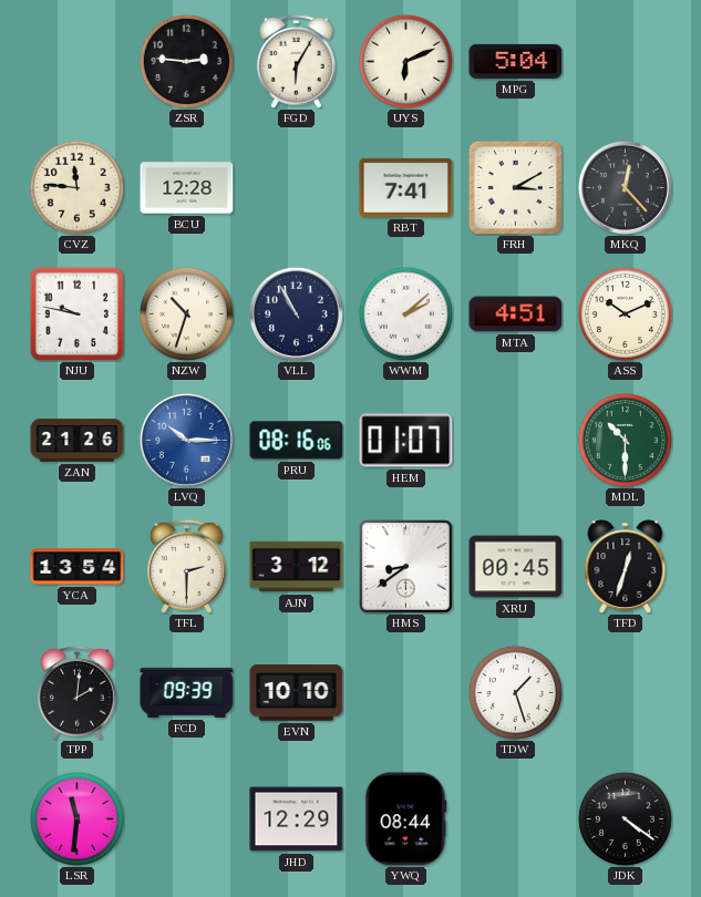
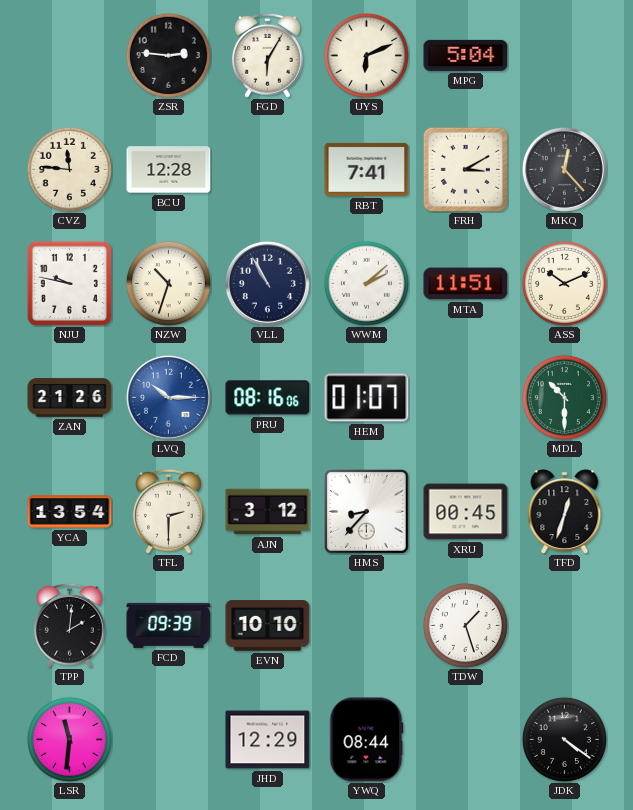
MTA: 4:51 -> 11:51 (466, 284)
HMS: 8:39 -> 8:37 (367, 512)
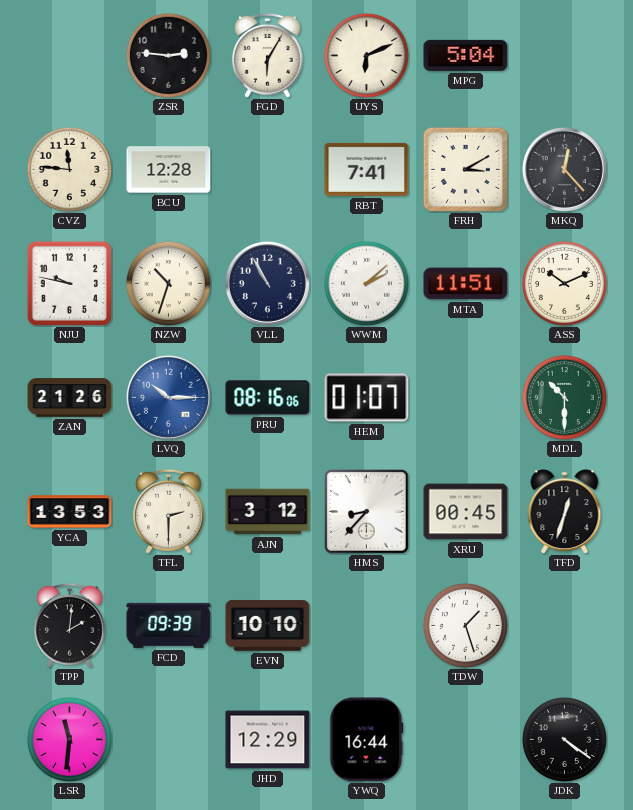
YCA: 13:54 -> 13:53 (70, 512)
YWQ: 08:44 -> 16:44 (367, 740)
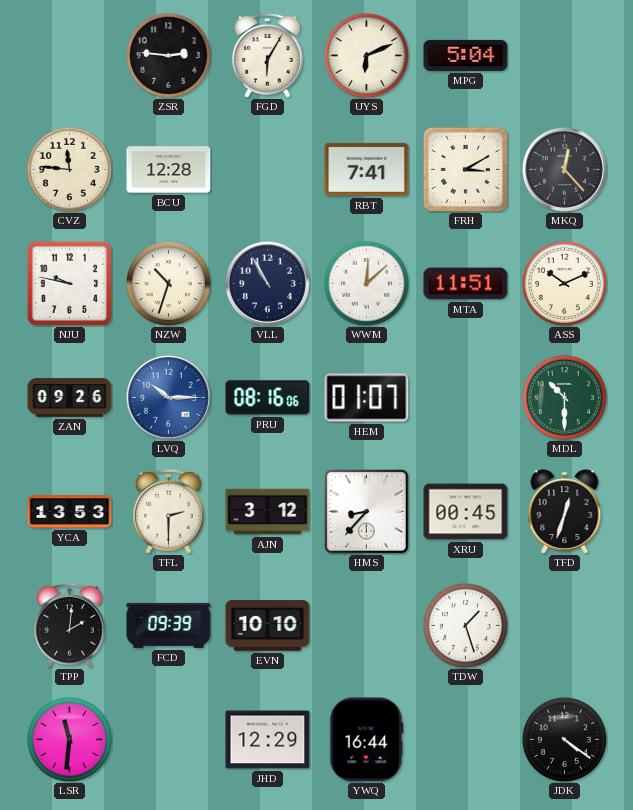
WWM: 2:08 -> 12:08 (366, 283)
ZAN: 21:26 -> 09:26 (70, 398)
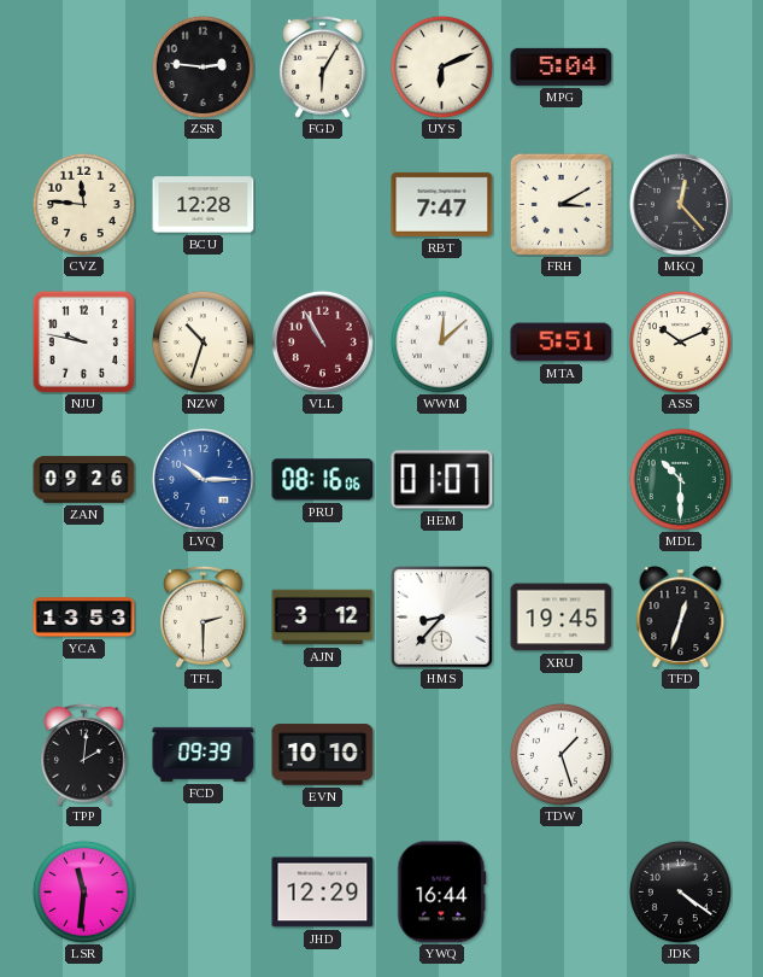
RBT: 7:41 -> 7:47 (442, 204)
VLL dial: navy -> burgundy (322, 341)
MTA: 11:51 -> 5:51 (562, 343)
XRU: 00:45 -> 19:45 (562, 618)
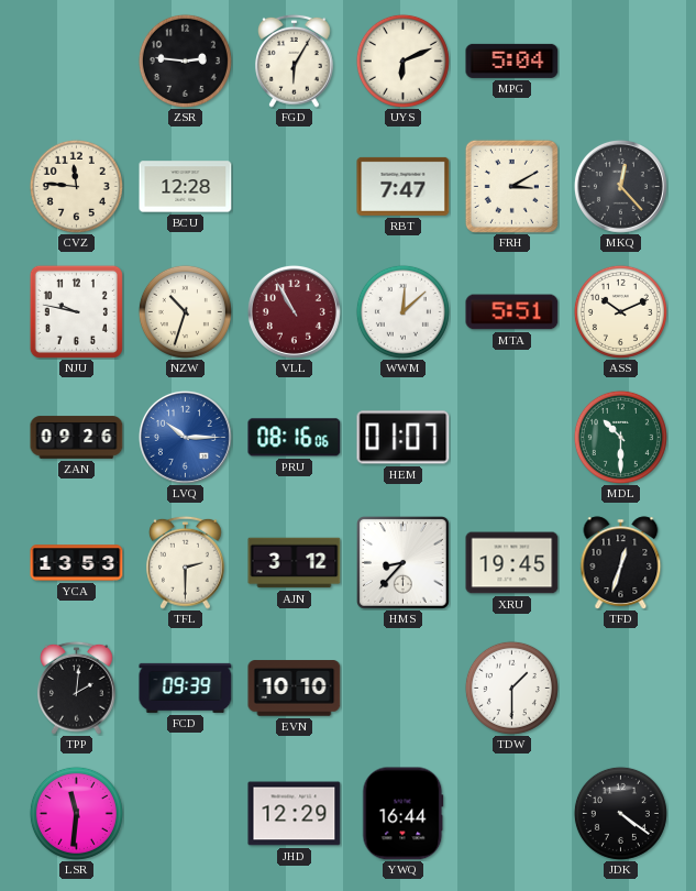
TDW: 1:27 -> 1:30 (511, 687)
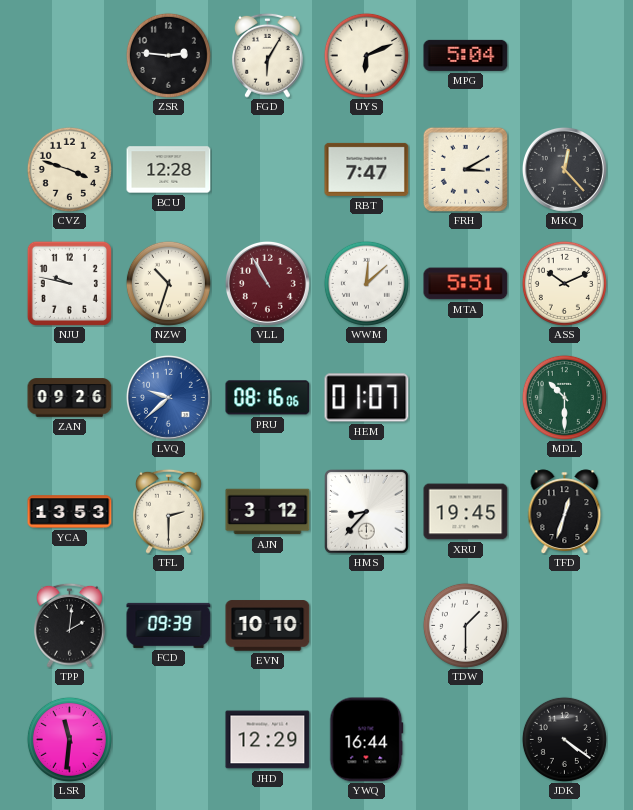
CVZ: 11:46 -> 3:48 (69, 169)
LVQ: 10:15 -> 9:38 (168, 397)
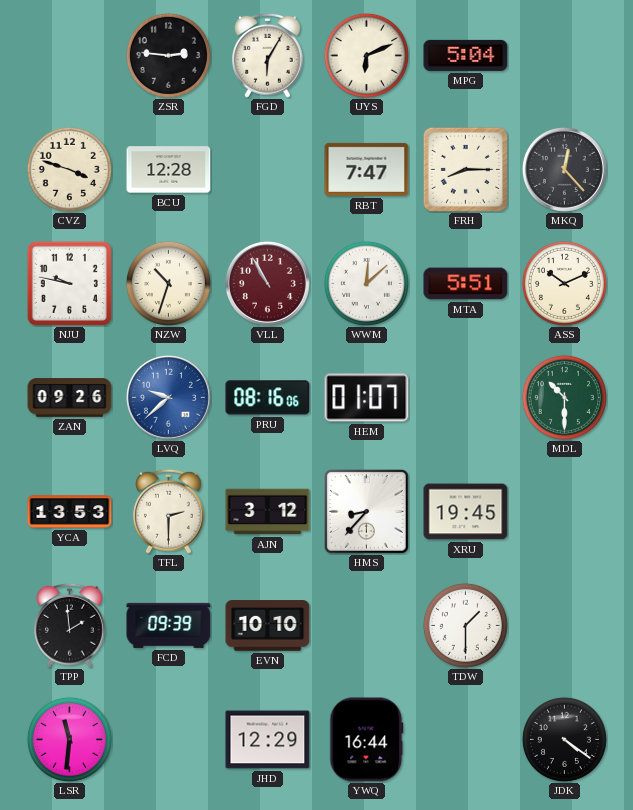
FRH: 3:10 -> 8:15 (465, 169)
TFD: 12:33 -> none (565, 512)
TPP: 2:01 -> 1:59 (70, 625)
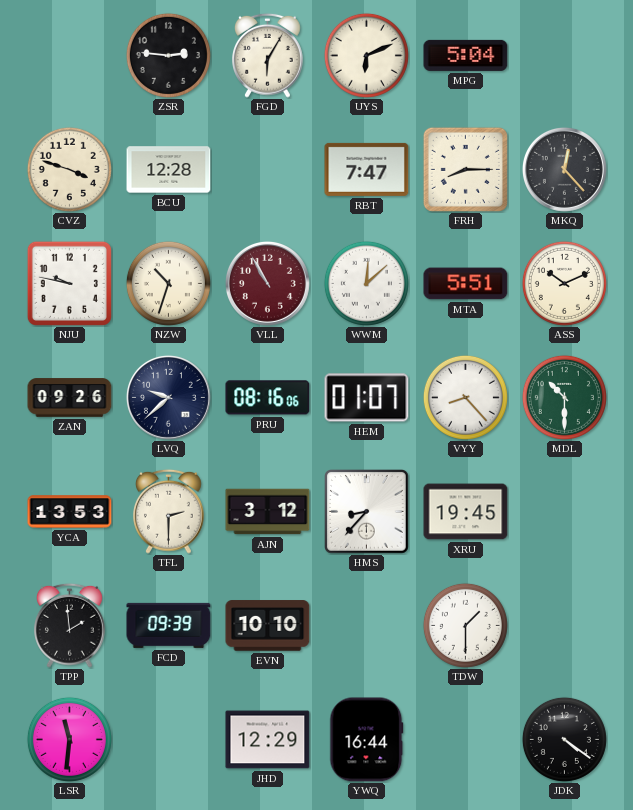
LVQ dial: blue -> navy (168, 397)
VYY: none -> 8:23 (465, 397)
